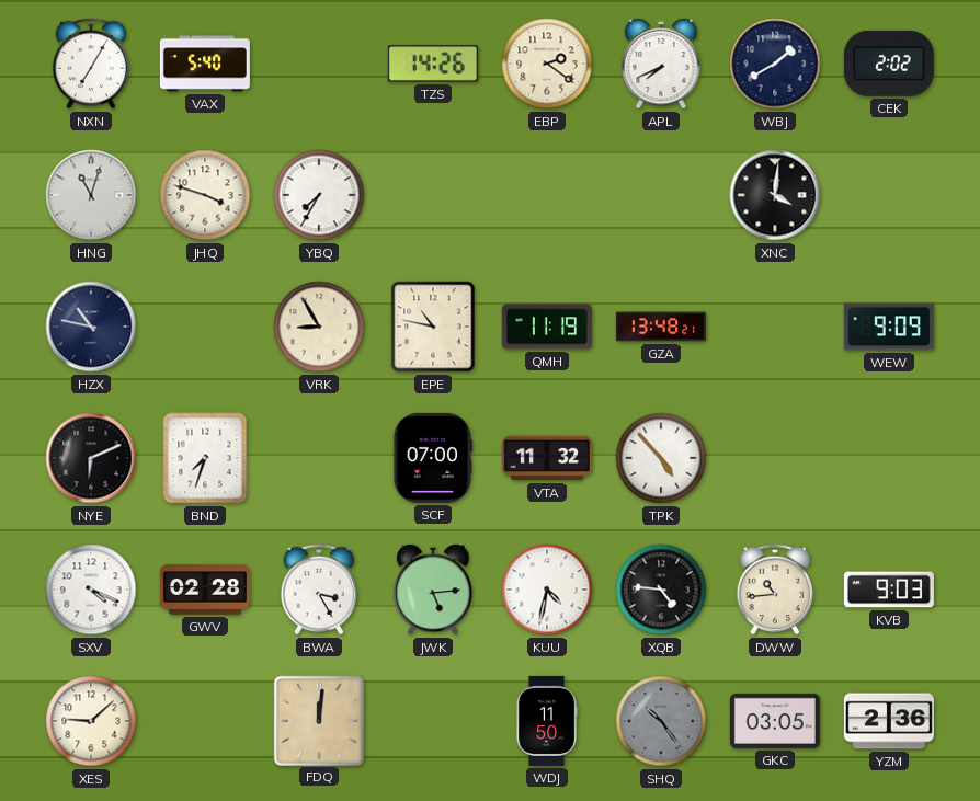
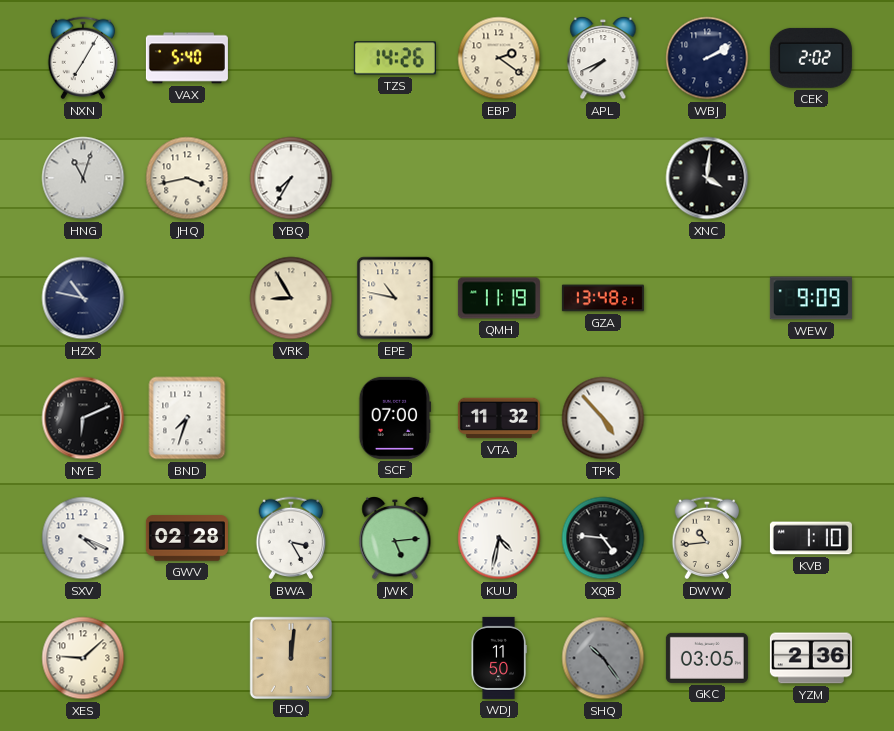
WBJ: 1:40 -> 2:10 (707, 58)
JHQ: 3:48 -> 3:43 (187, 178)
KVB: 9:03 -> 1:10 (811, 538)
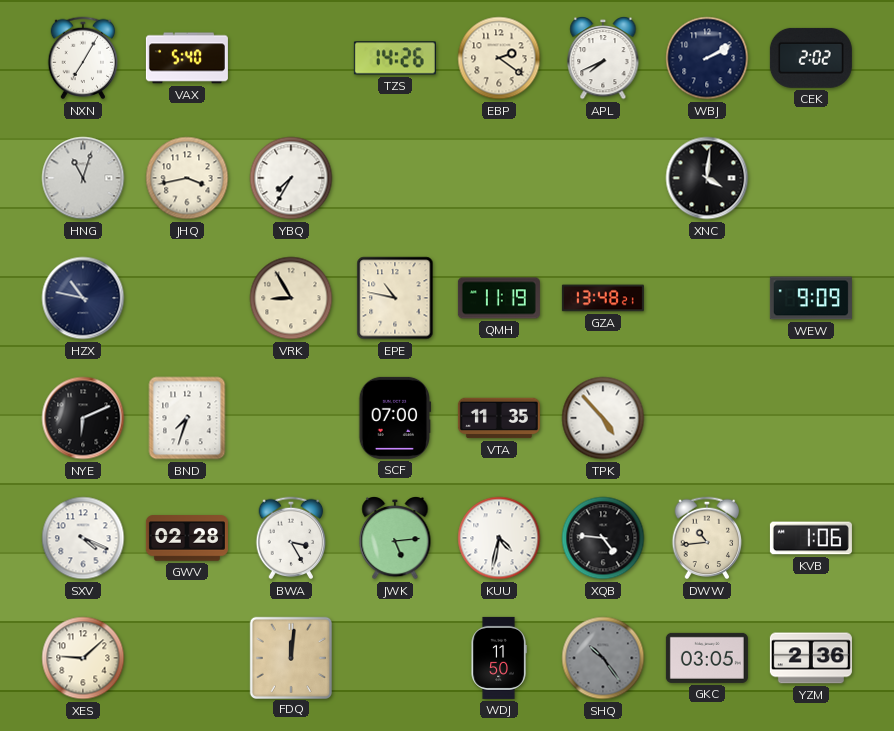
VTA: 11:32 -> 11:35 (499, 418)
KVB: 1:10 -> 1:06 (811, 538)
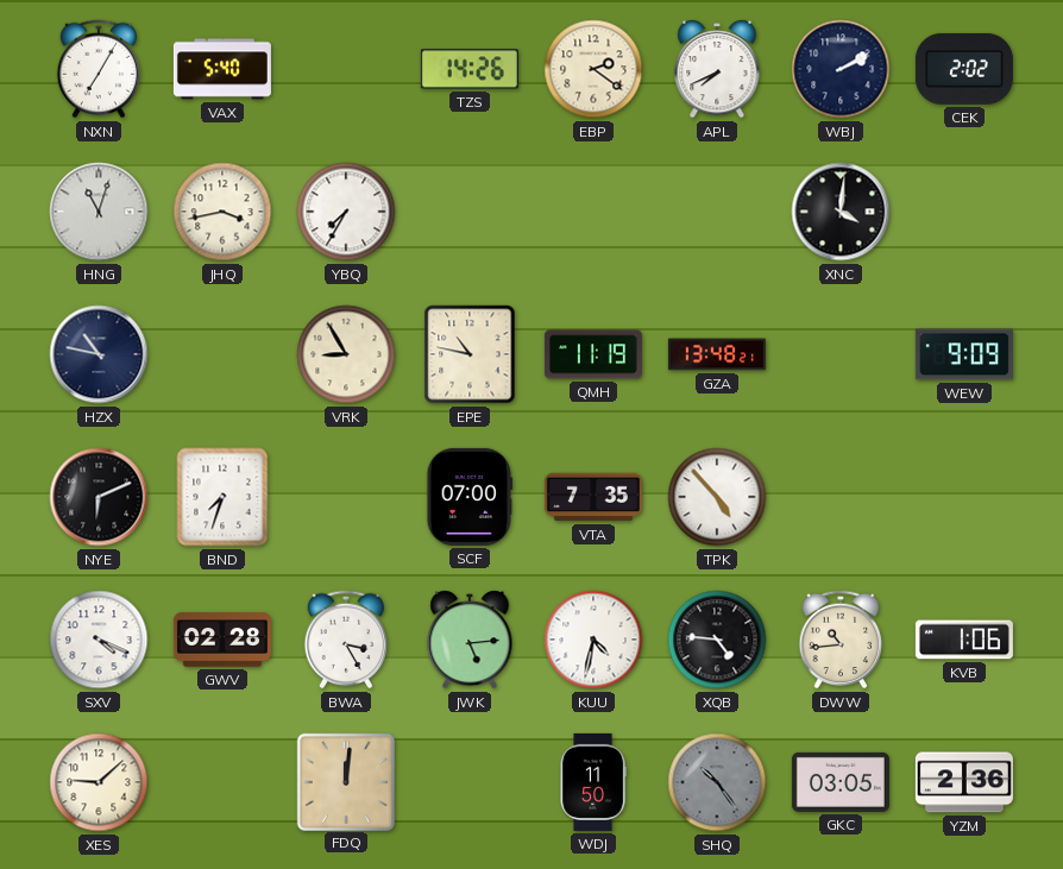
VTA: 11:35 -> 7:35 (593, 497)
